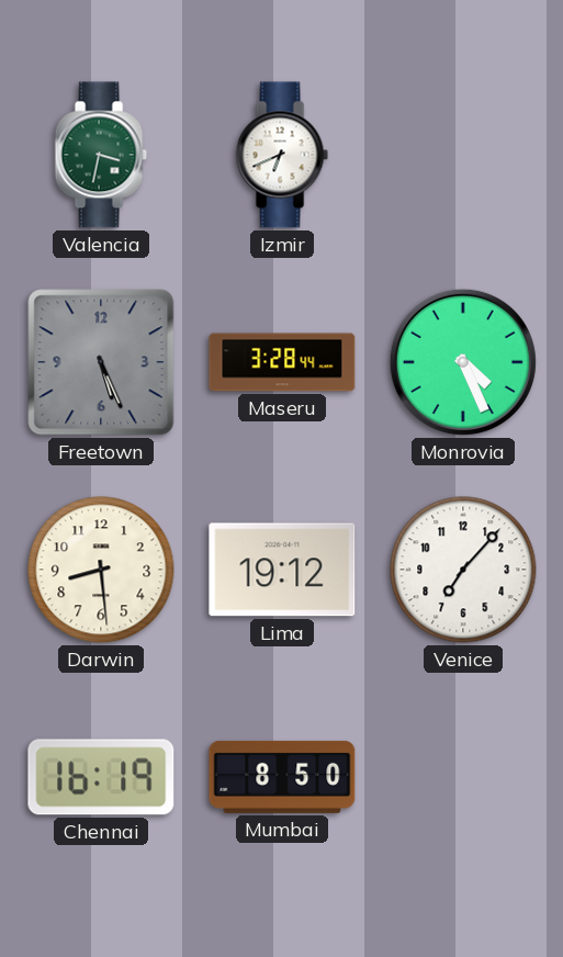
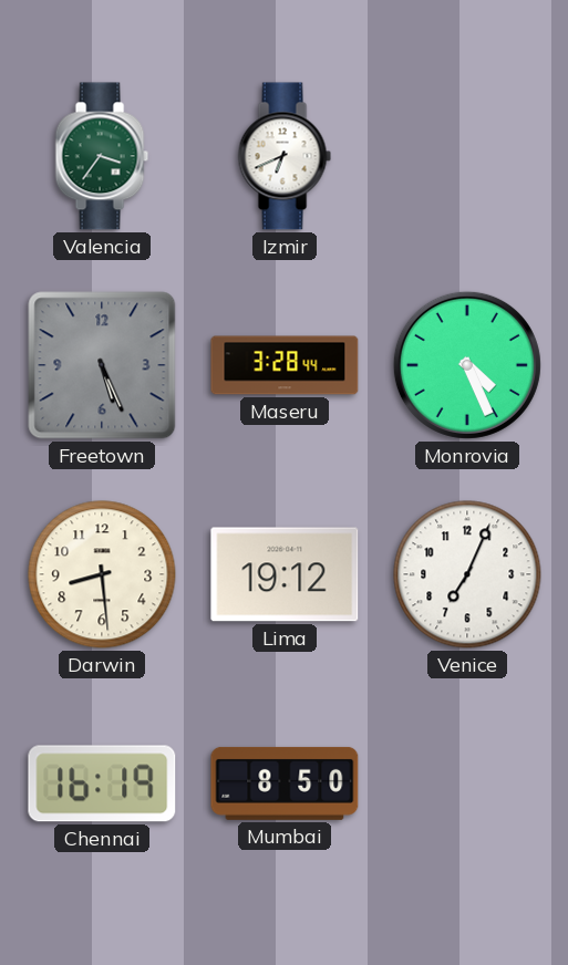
Valencia: 3:32 -> 3:36 (102, 156)
Venice: 7:07 -> 7:04 (467, 574)
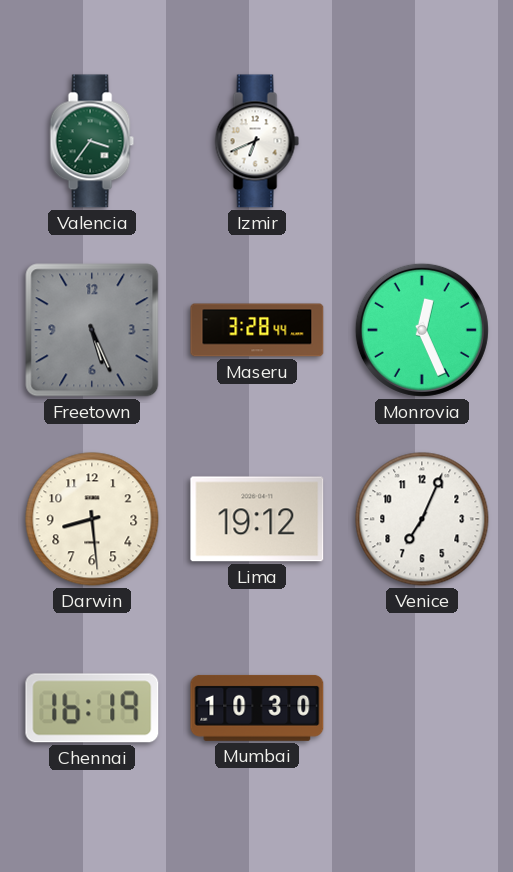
Monrovia: 4:26 -> 12:26 (422, 330)
Mumbai: 8:50 -> 10:30 (257, 708)
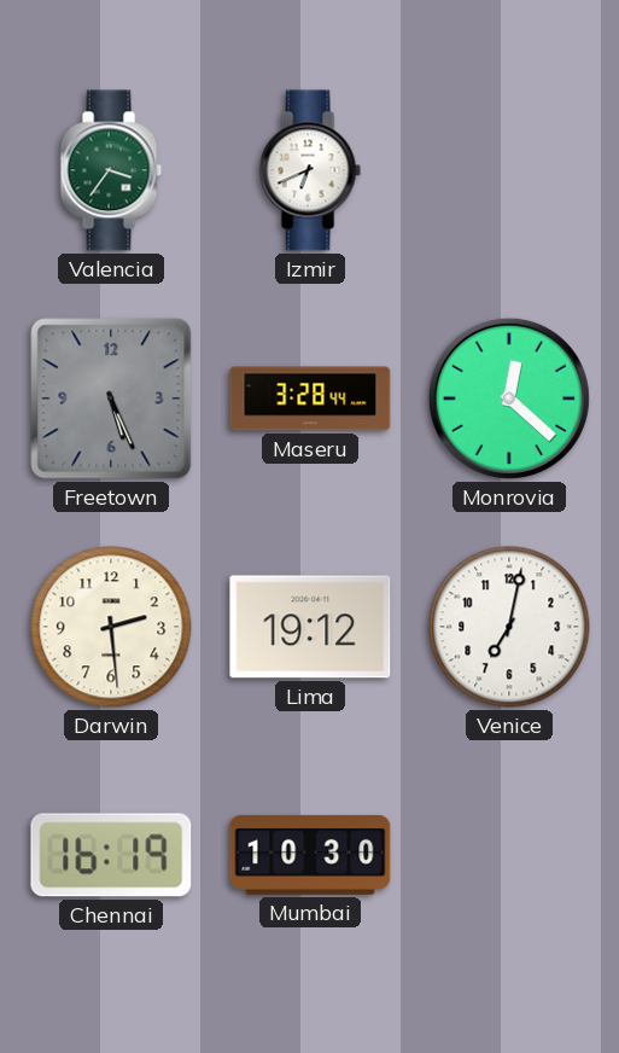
Monrovia: 12:26 -> 12:22 (509, 398)
Darwin: 8:29 -> 2:29 (111, 627)
Venice: 7:04 -> 7:02 (509, 627)
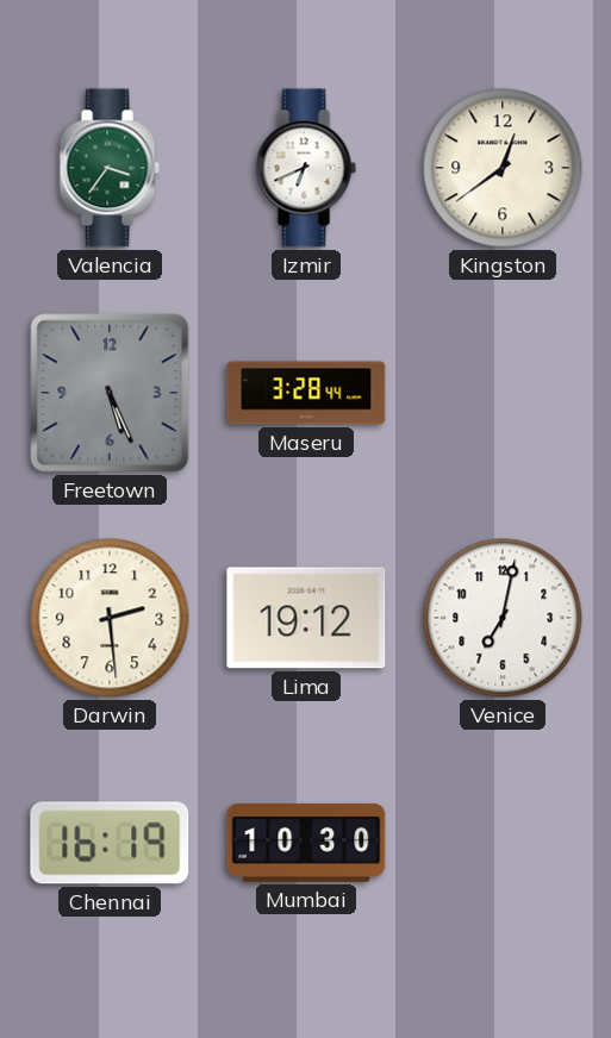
Kingston: none -> 12:39 (503, 168)
Monrovia: 12:22 -> none (509, 398)
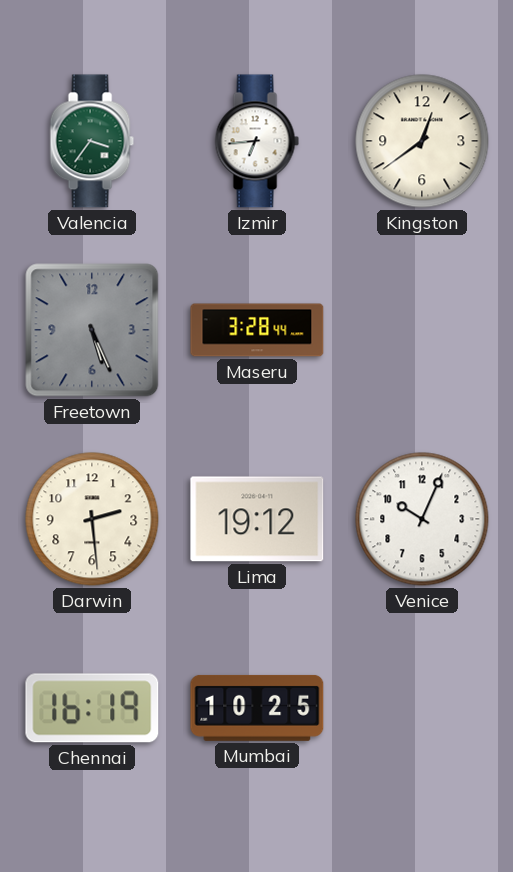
Izmir: 6:41 -> 6:44 (257, 141)
Venice: 7:02 -> 10:04 (422, 519)
Mumbai: 10:30 -> 10:25 (257, 708)
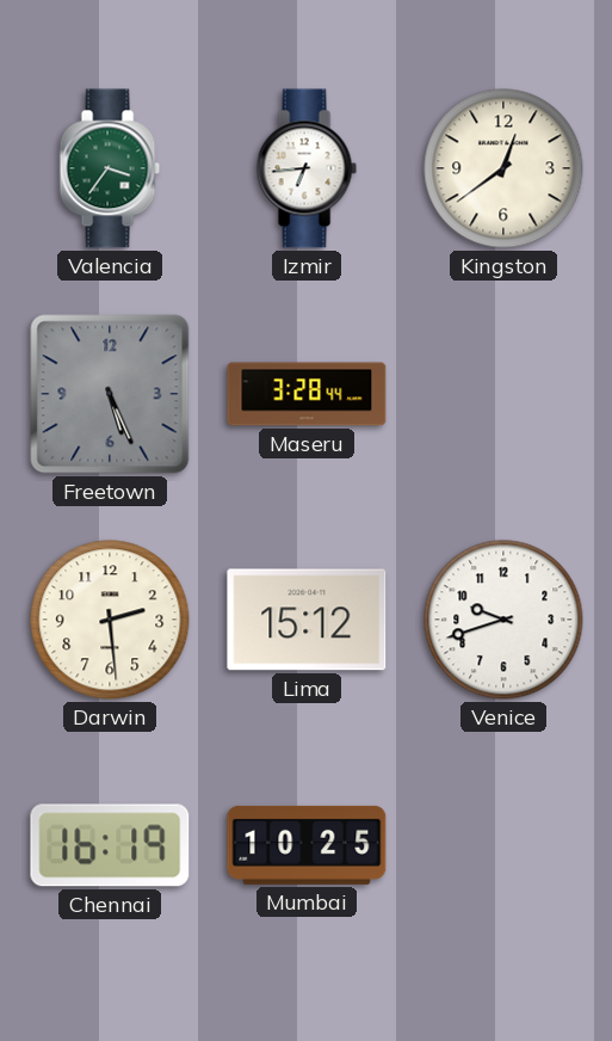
Lima: 19:12 -> 15:12 (307, 620)
Venice: 10:04 -> 9:42 (503, 620)
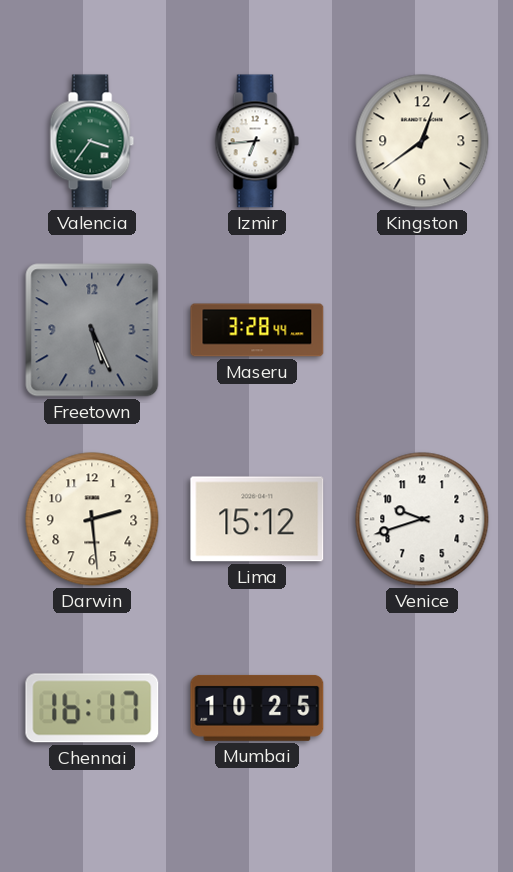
Chennai: 16:19 -> 16:17 (92, 708)
